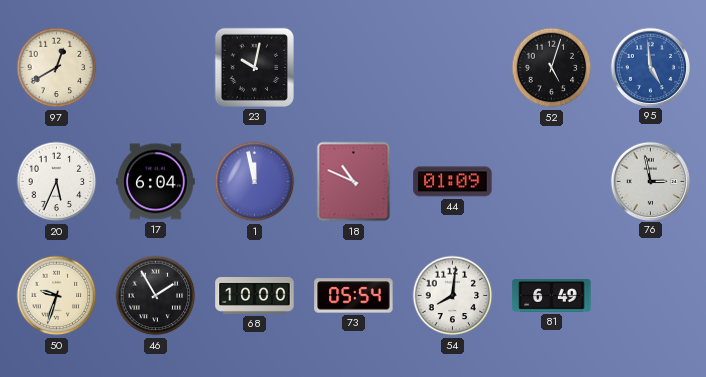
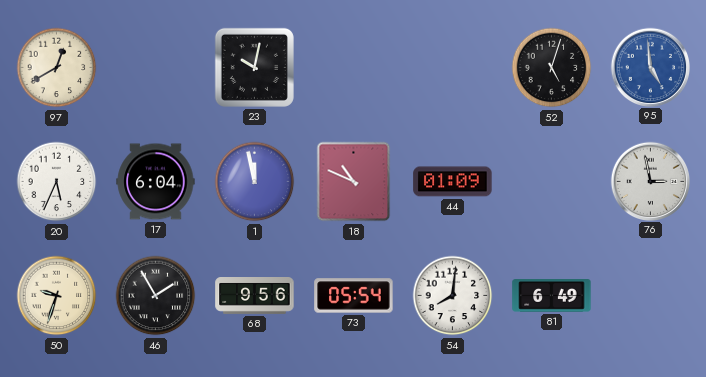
68: 10:00 -> 9:56 (255, 296)
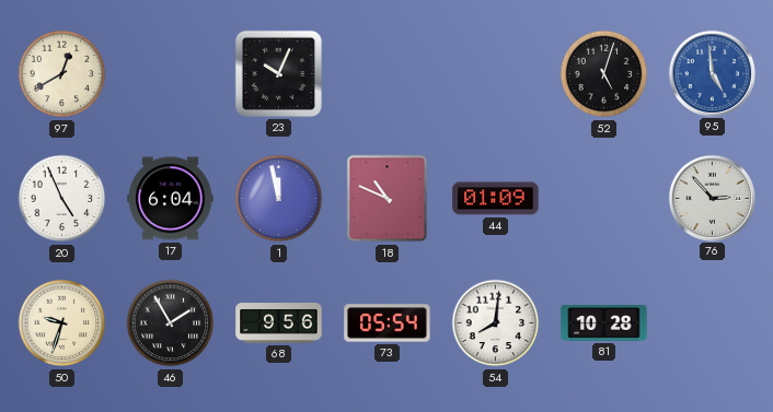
23: 10:02 -> 10:04 (278, 73)
20: 5:34 -> 4:56 (62, 199)
76: 2:58 -> 2:53 (712, 198)
81: 6:49 -> 10:28 (604, 323)
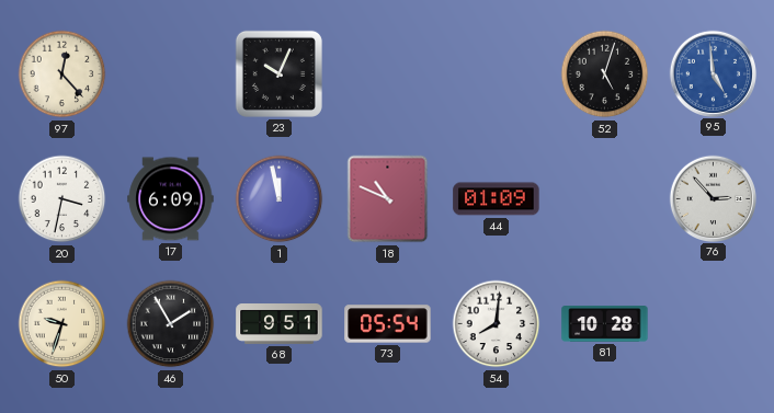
97: 12:40 -> 12:23 (62, 74)
20: 4:56 -> 3:32 (62, 199)
17: 6:04 -> 6:09 (171, 199)
68: 9:56 -> 9:51 (280, 324)
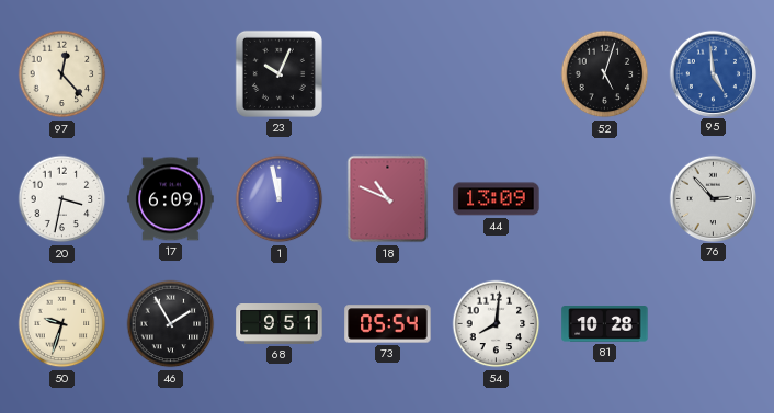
44: 01:09 -> 13:09 (497, 199)
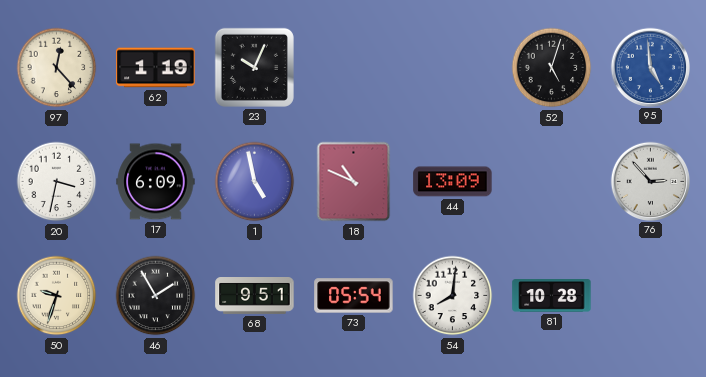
62: none -> 1:19 (156, 68)
1: 11:58 -> 4:58 (255, 182)
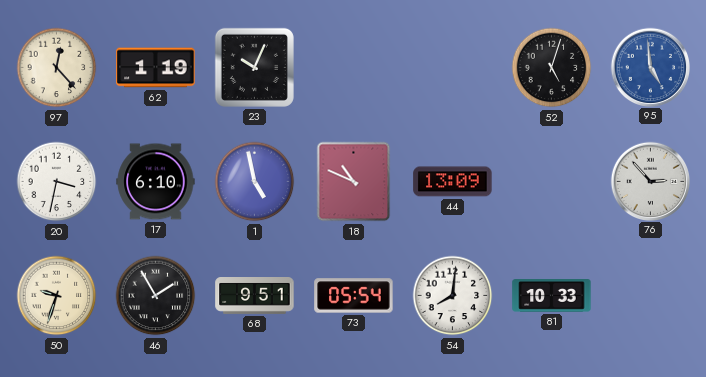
17: 6:09 -> 6:10 (156, 182)
81: 10:28 -> 10:33 (552, 296)
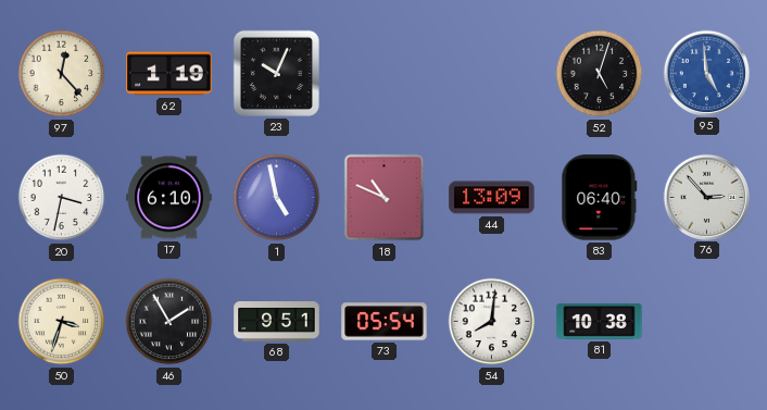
83: none -> 06:40 (600, 198)
50: 9:33 -> 3:33 (62, 322)
81: 10:33 -> 10:38 (600, 322)
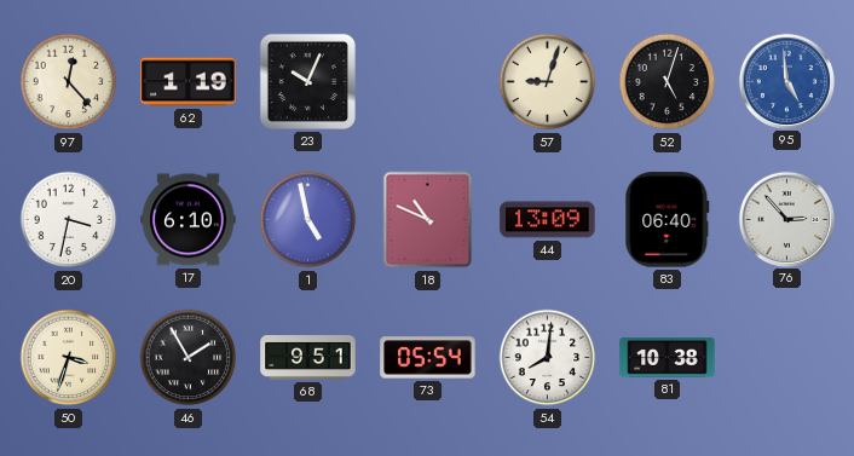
57: none -> 9:03 (548, 82)
